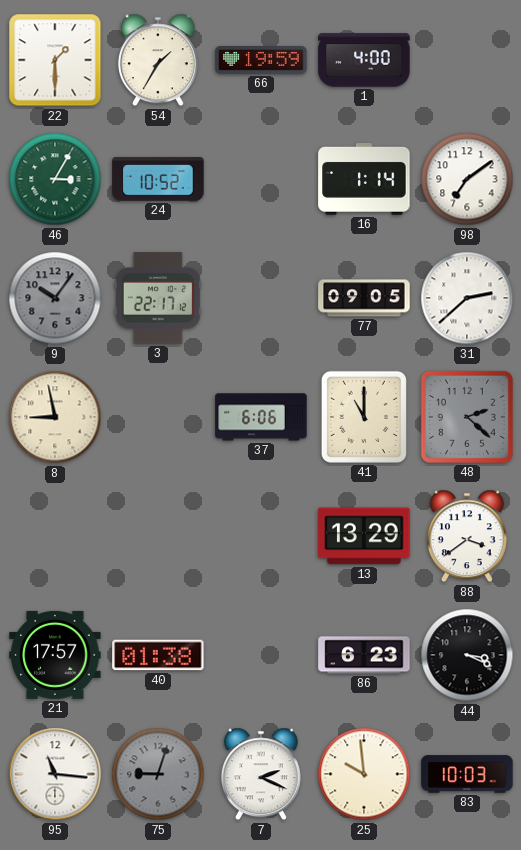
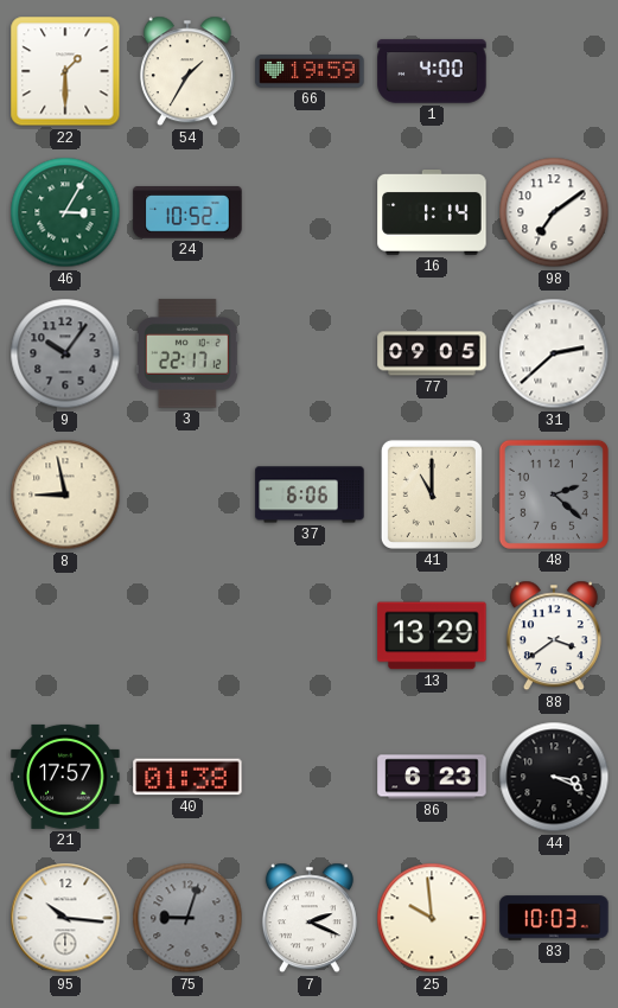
95: 11:16 -> 10:16 (65, 918)
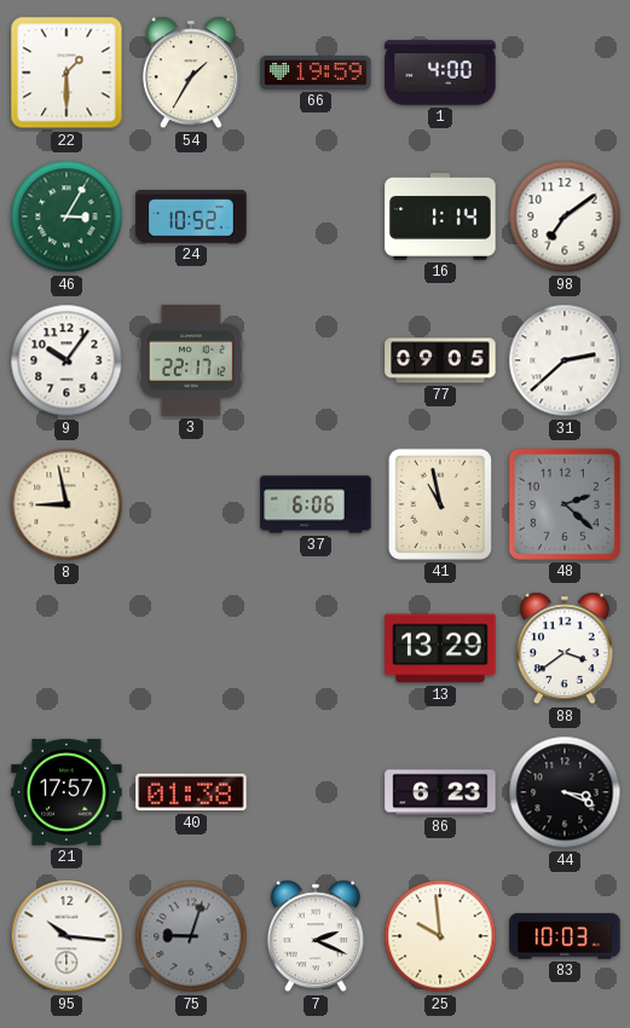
9 dial: grey -> white (67, 360)
41: 11:00 -> 10:58 (440, 504)
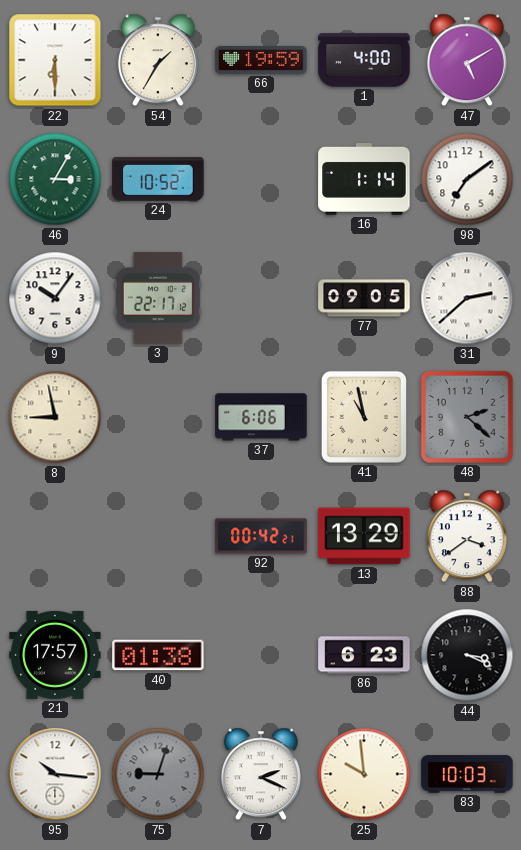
22: 1:30 -> 6:30 (55, 60)
47: none -> 5:10 (467, 60)
92: none -> 00:42 (261, 536)
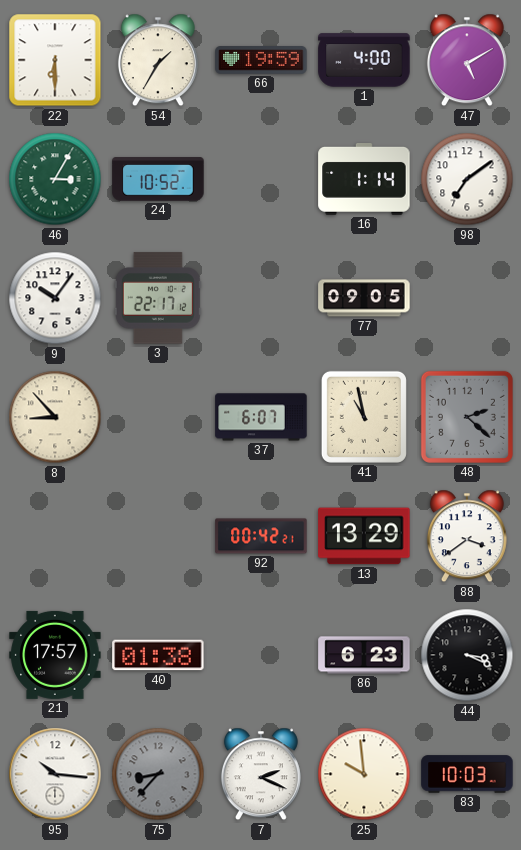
31: 2:38 -> none (467, 298)
8: 8:58 -> 8:53 (55, 417)
37: 6:06 -> 6:07 (261, 417)
75: 9:03 -> 8:37 (158, 774)
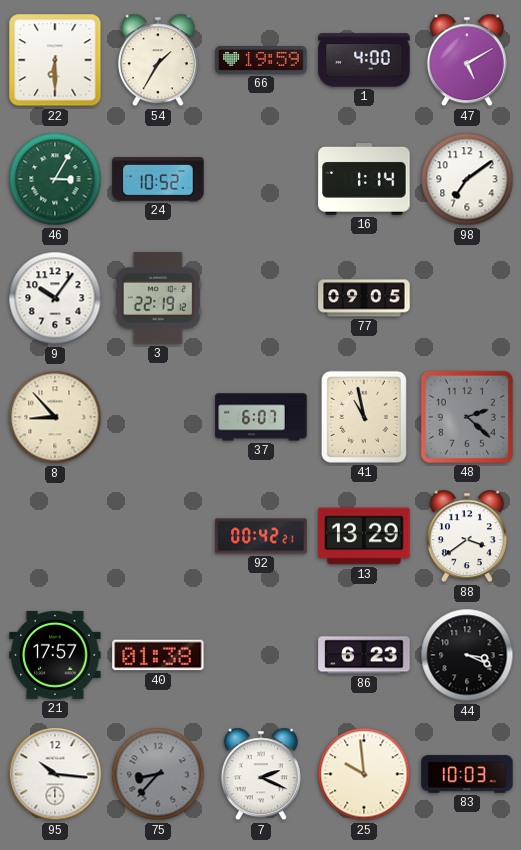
3: 22:17 -> 22:19 (158, 298)
